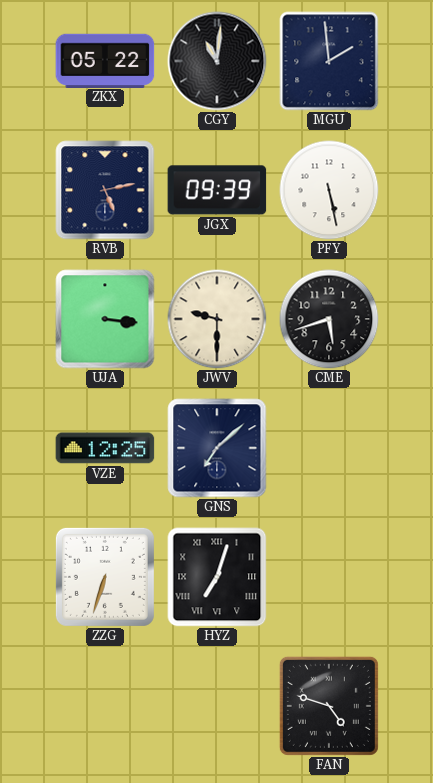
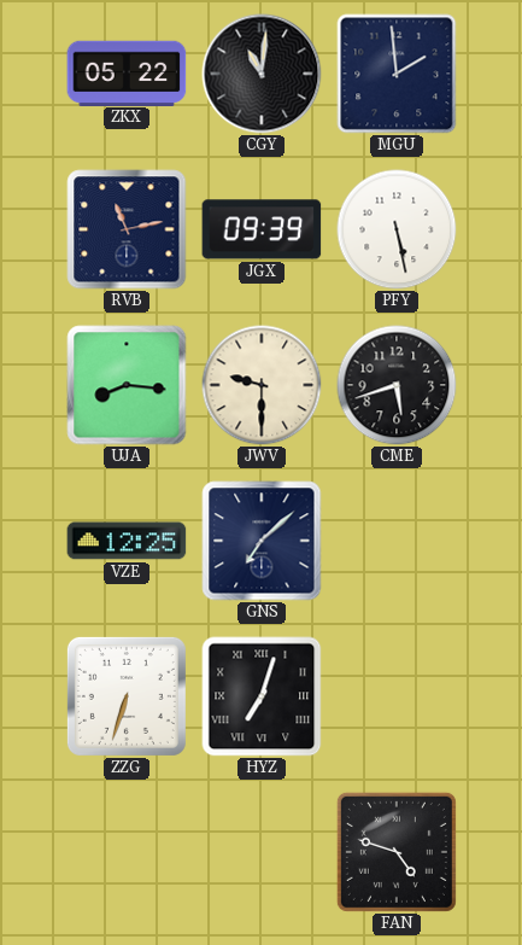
RVB: 5:13 -> 11:13 (127, 229)
UJA: 3:16 -> 8:16 (127, 385)
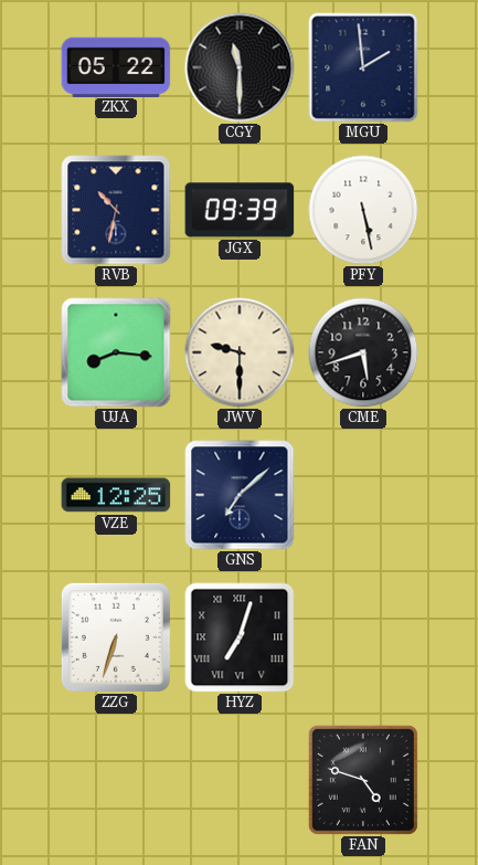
CGY: 11:01 -> 11:30 (240, 67)
RVB: 11:13 -> 10:32 (116, 210)
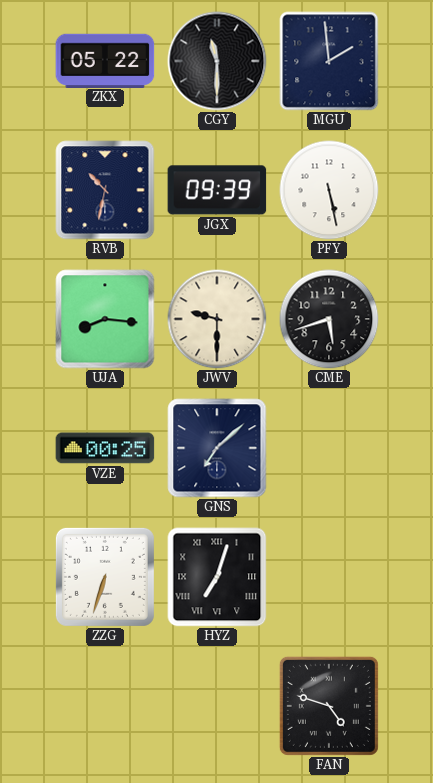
VZE: 12:25 -> 00:25 (105, 448)
